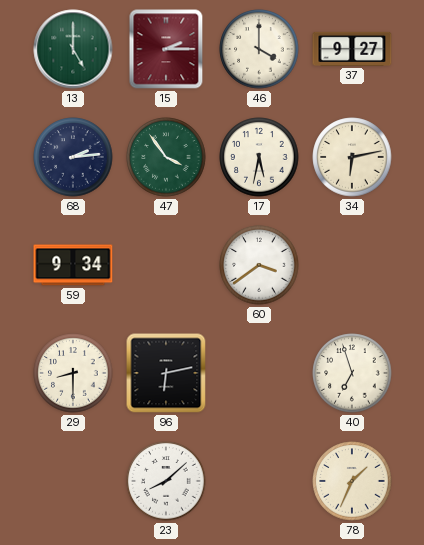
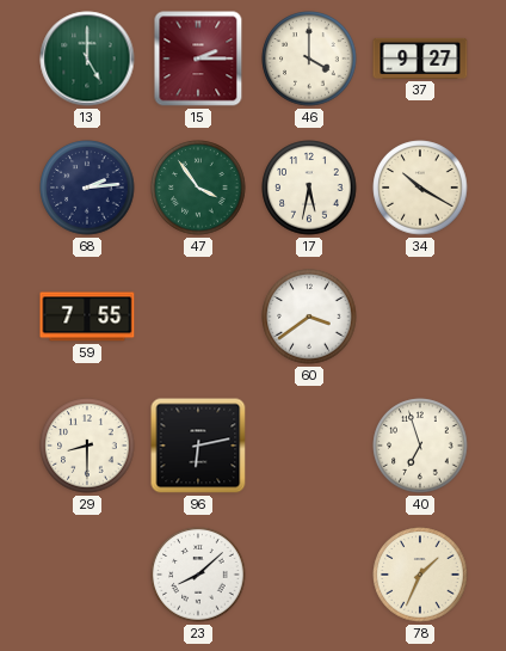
34: 6:13 -> 10:20 (420, 188)
59: 9:34 -> 7:55 (87, 317)
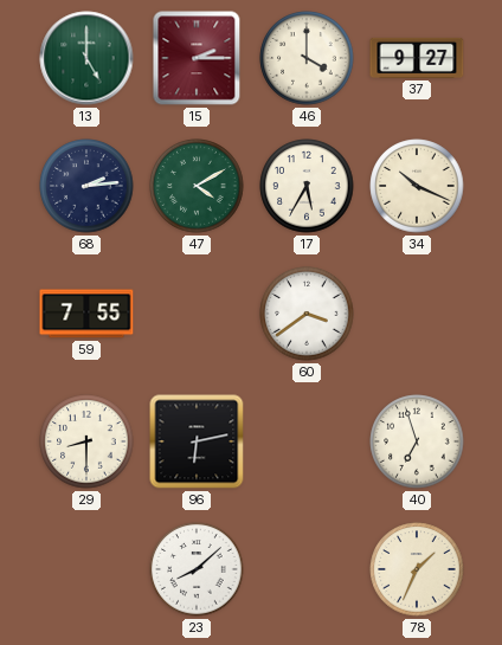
47: 3:54 -> 4:10 (197, 186)
17: 5:32 -> 5:35 (307, 186)
34: 10:20 -> 10:19 (417, 186)
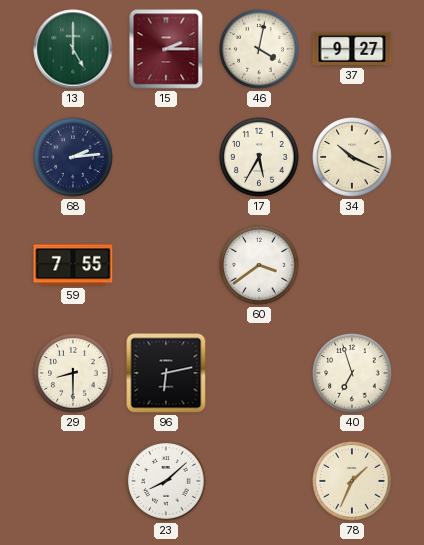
46: 4:00 -> 4:02 (259, 49)
47: 4:10 -> none (197, 186)
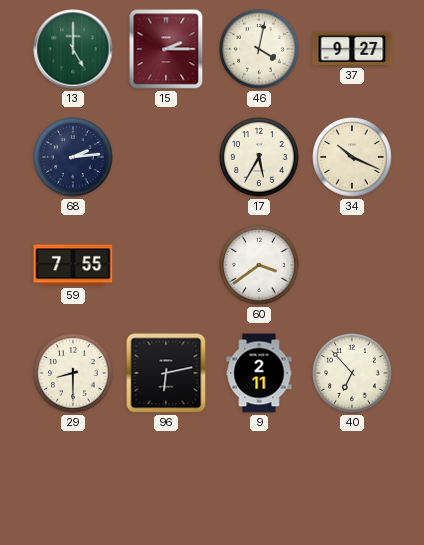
9: none -> 2:11 (259, 373)
40: 6:57 -> 6:53 (352, 373)
23: 8:08 -> none (166, 481)
78: 1:34 -> none (352, 481)
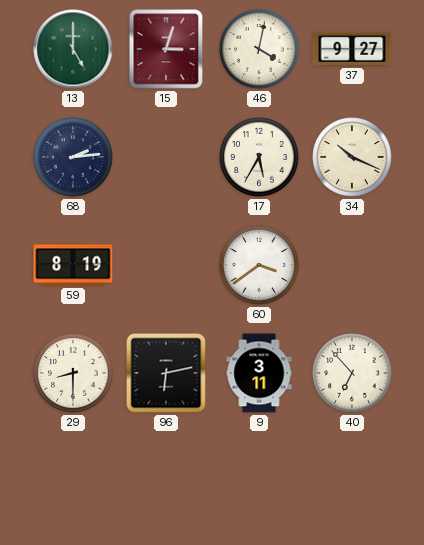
15: 2:15 -> 3:03 (166, 49)
59: 7:55 -> 8:19 (73, 265)
9: 2:11 -> 3:11 (259, 373)
